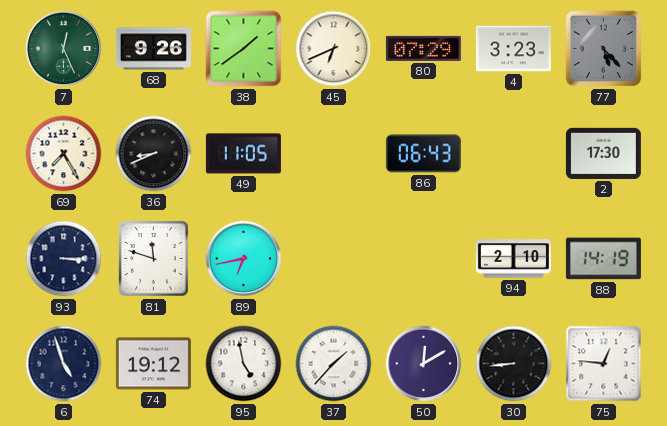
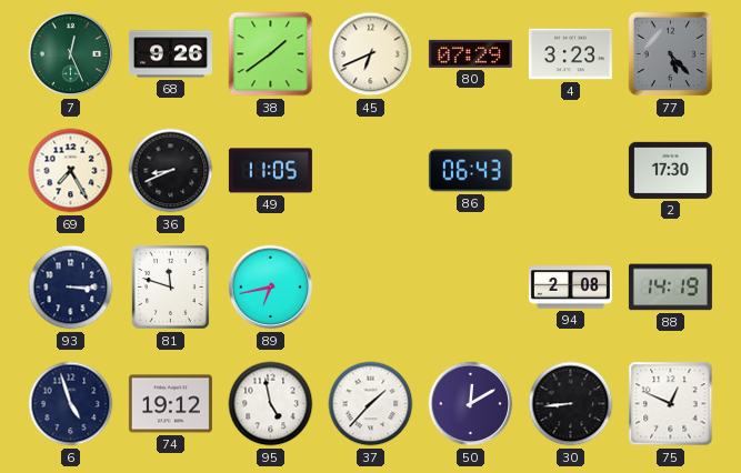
94: 2:10 -> 2:08 (570, 288)
75: 12:46 -> 12:49 (671, 404)
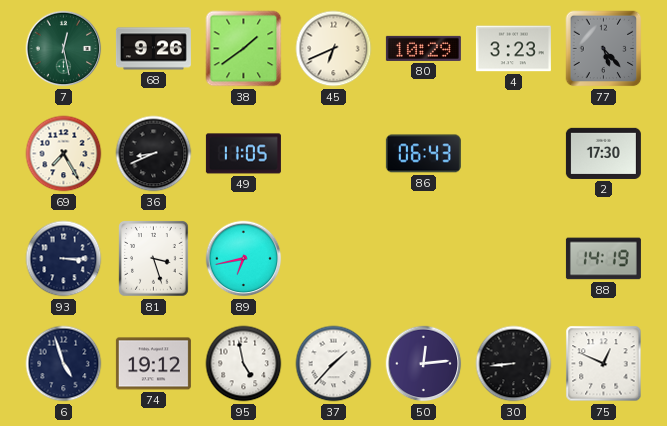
7: 12:26 -> 12:28 (64, 49)
80: 07:29 -> 10:29 (423, 48)
81: 11:48 -> 3:27 (154, 259)
94: 2:08 -> none (570, 288)
50: 12:10 -> 12:14 (424, 364)
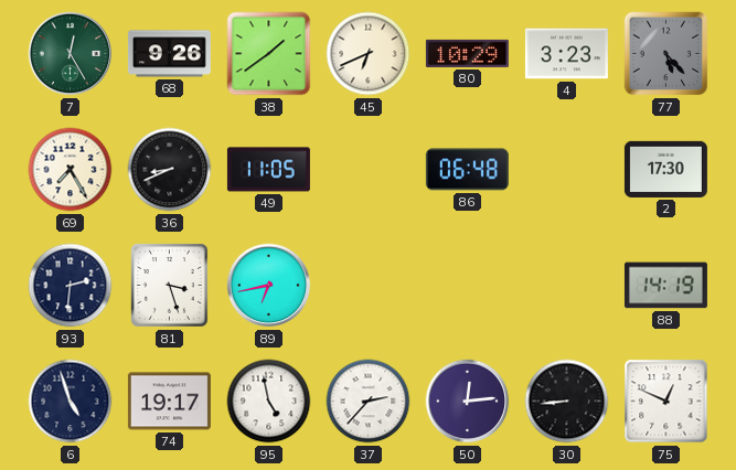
7: 12:28 -> 12:25 (71, 54)
86: 06:43 -> 06:48 (467, 170)
93: 3:15 -> 2:31 (71, 286)
74: 19:12 -> 19:17 (169, 402)
37: 1:37 -> 2:37 (369, 402)
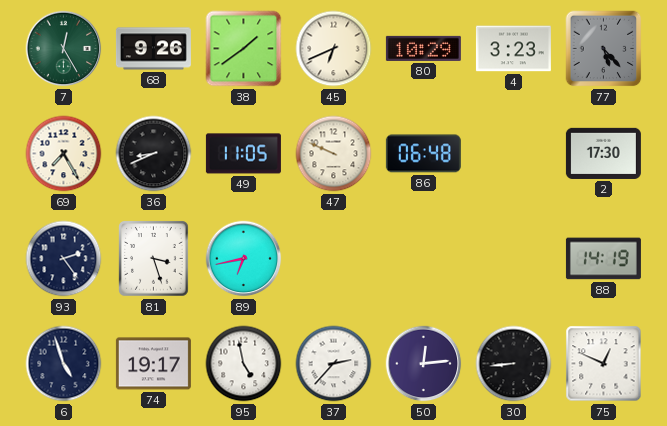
47: none -> 9:49 (334, 154)
93: 2:31 -> 2:24 (64, 259)
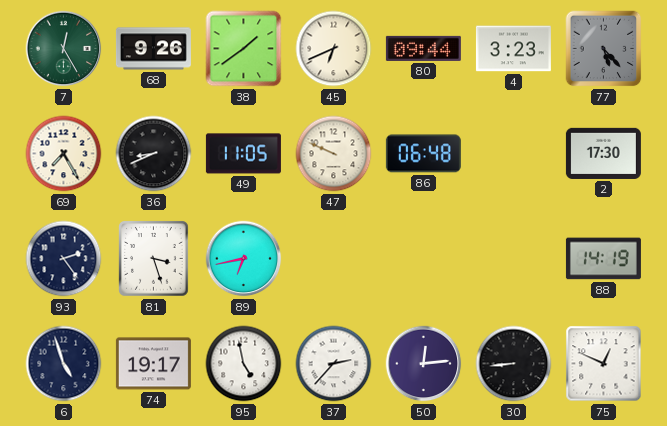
80: 10:29 -> 09:44 (423, 48)
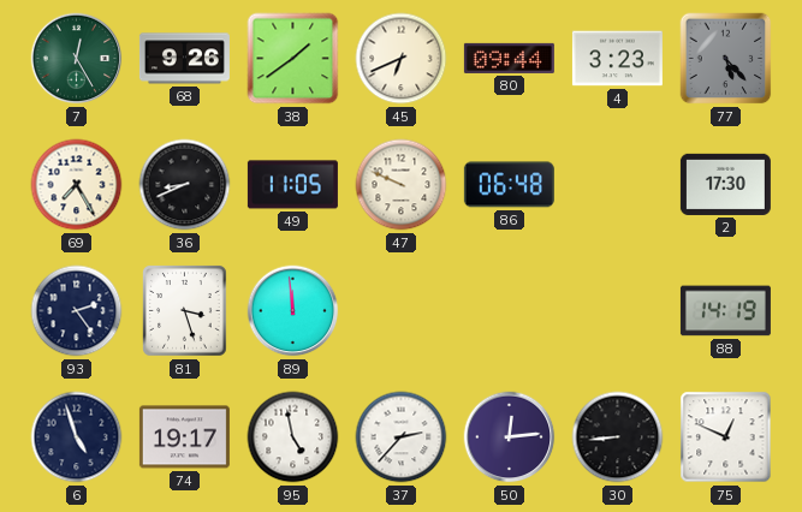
89: 6:43 -> 11:59 (293, 311)
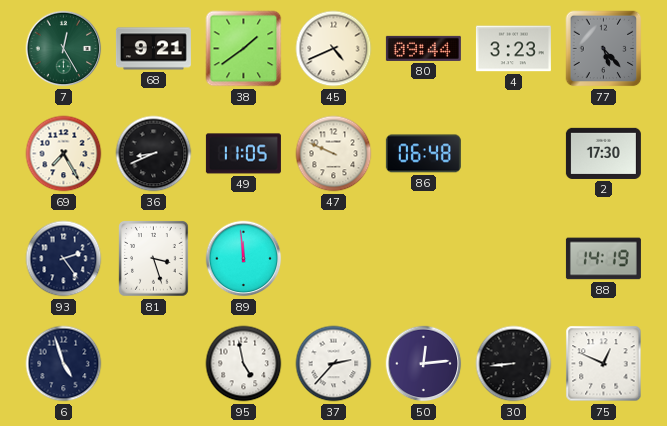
68: 9:26 -> 9:21 (153, 49)
45: 6:41 -> 4:41 (334, 49)
74: 19:17 -> none (184, 437)
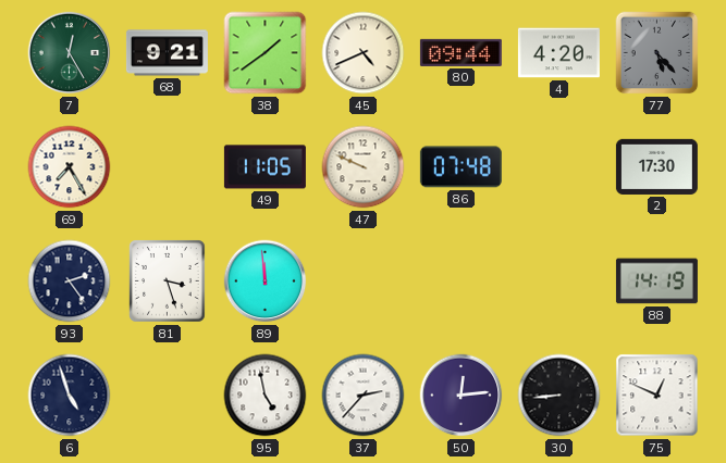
4: 3:23 -> 4:20 (558, 53)
36: 8:41 -> none (154, 154)
86: 06:48 -> 07:48 (460, 167)
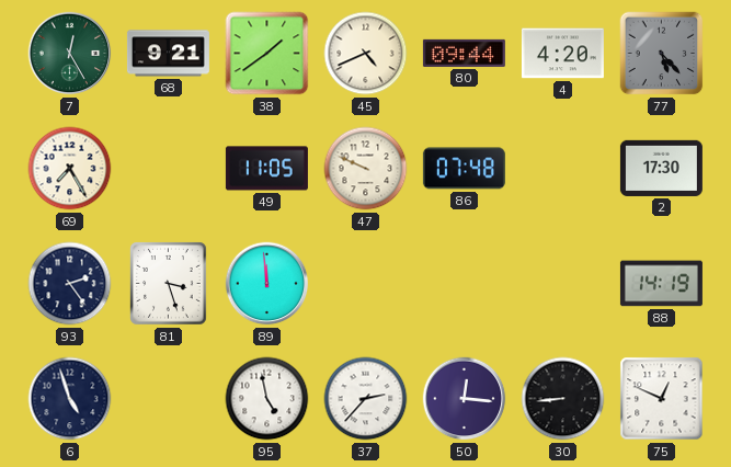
50: 12:14 -> 12:16 (465, 399)
